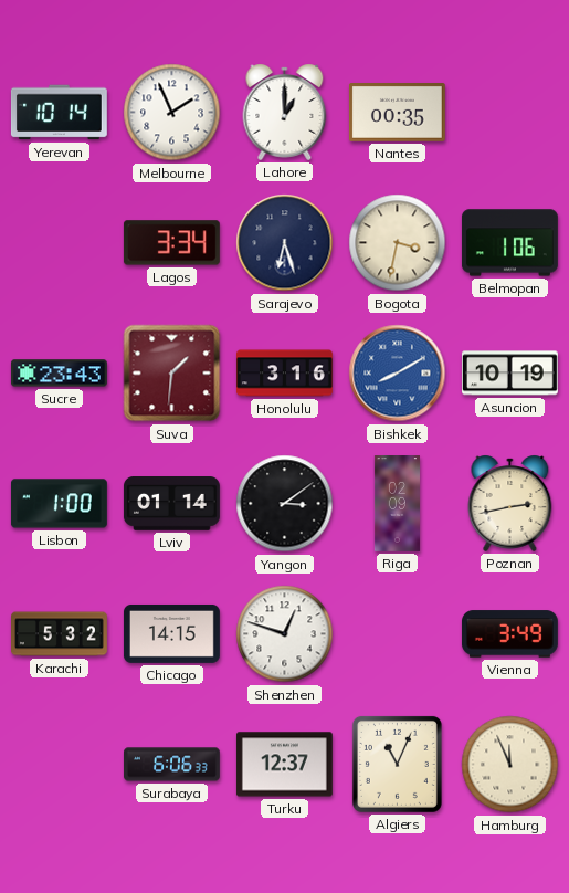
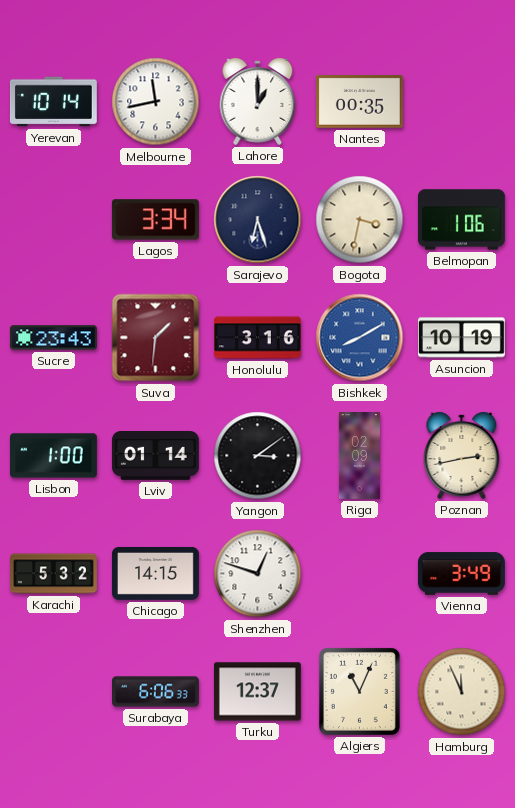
Melbourne: 1:56 -> 11:43 (156, 102)
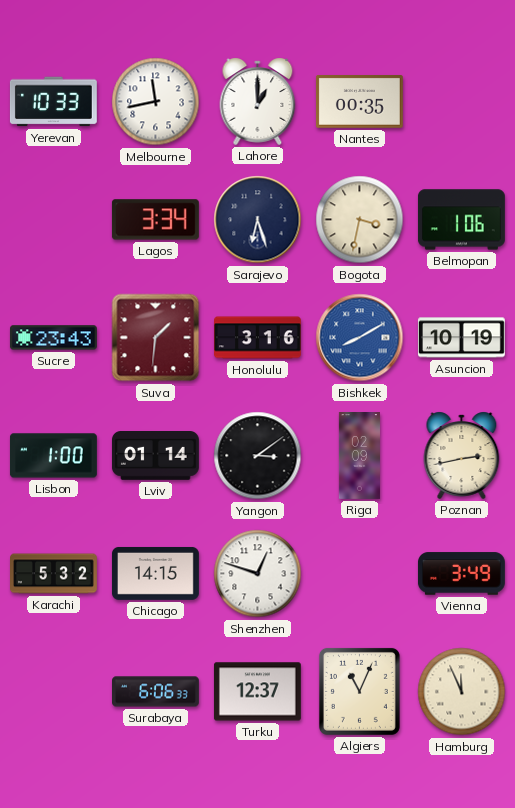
Yerevan: 10:14 -> 10:33 (53, 102)
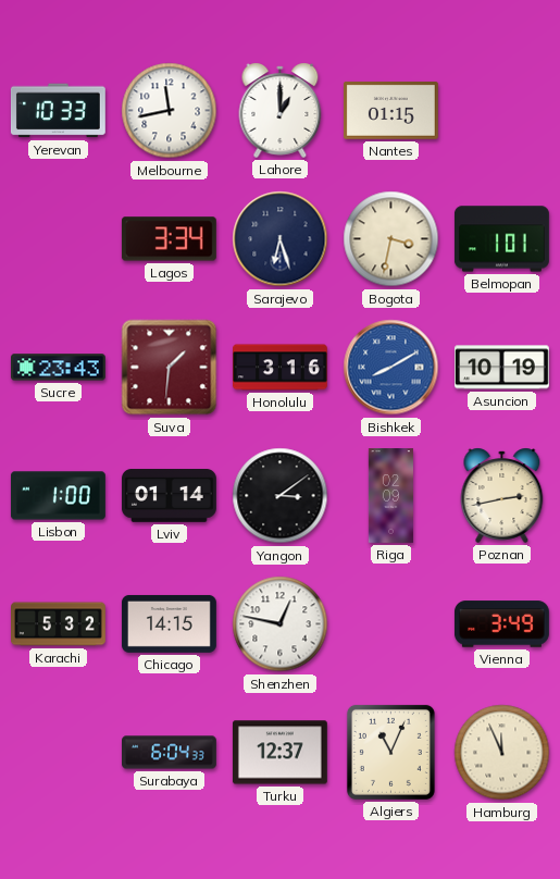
Nantes: 00:35 -> 01:15 (390, 111)
Belmopan: 1:06 -> 1:01 (501, 239)
Shenzhen: 12:48 -> 12:47 (281, 624)
Surabaya: 6:06 -> 6:04 (170, 753)
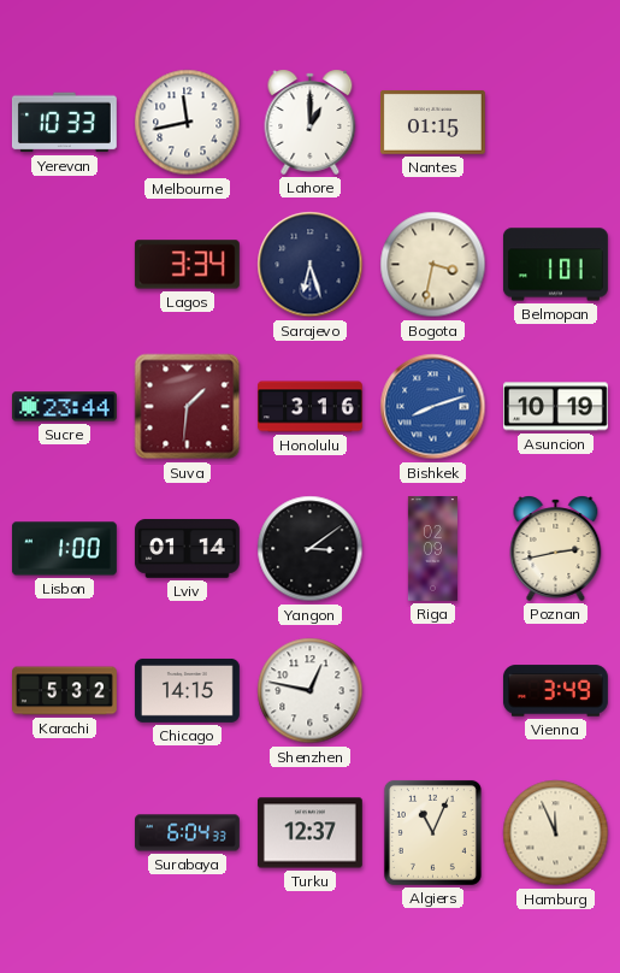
Sucre: 23:43 -> 23:44 (64, 407)
Bishkek: 8:10 -> 8:12 (433, 407)
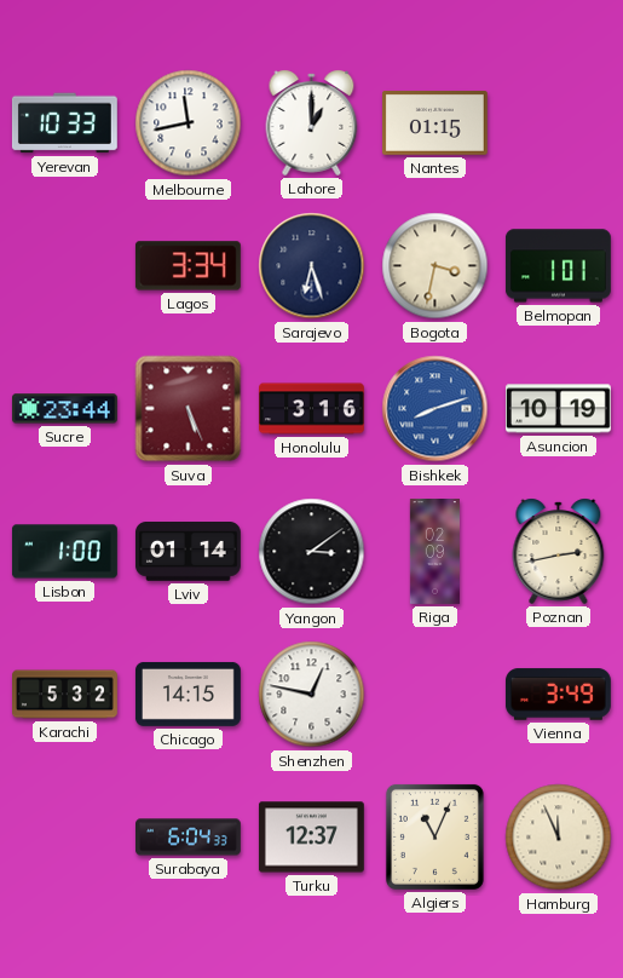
Suva: 1:31 -> 5:26 (189, 409)
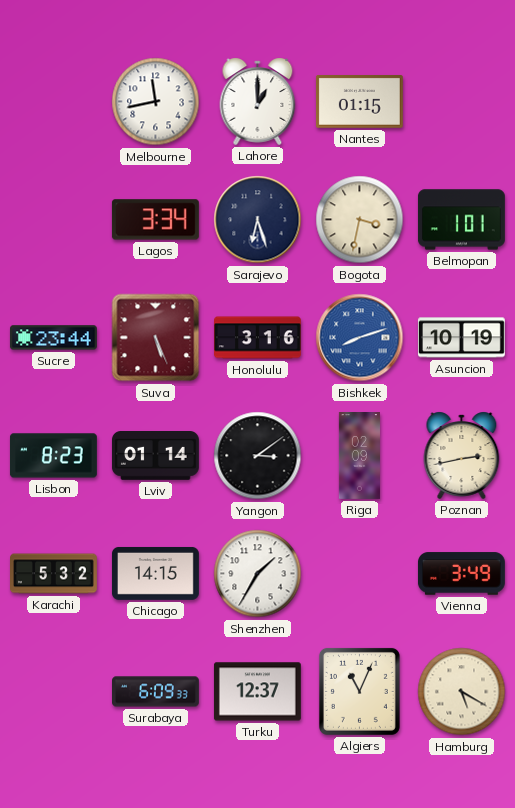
Yerevan: 10:33 -> none (64, 123)
Lisbon: 1:00 -> 8:23 (53, 456)
Shenzhen: 12:47 -> 1:35 (258, 574)
Surabaya: 6:04 -> 6:09 (156, 692)
Hamburg: 11:56 -> 5:20 (462, 692)
